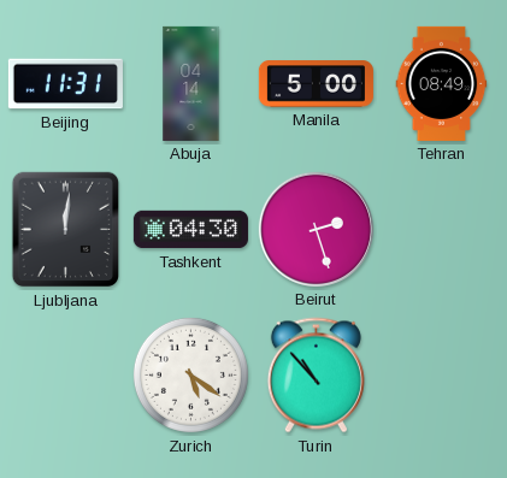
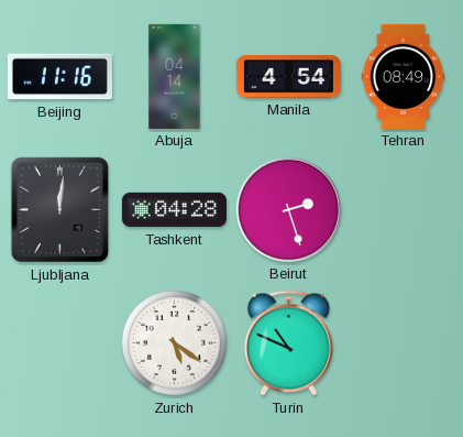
Beijing: 11:31 -> 11:16 (59, 77)
Manila: 5:00 -> 4:54 (288, 77)
Tashkent: 04:30 -> 04:28 (174, 210)
Turin: 10:53 -> 10:49 (288, 343)
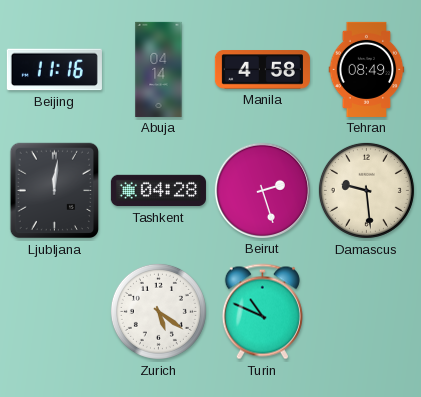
Manila: 4:54 -> 4:58 (262, 70)
Damascus: none -> 9:29 (366, 190)
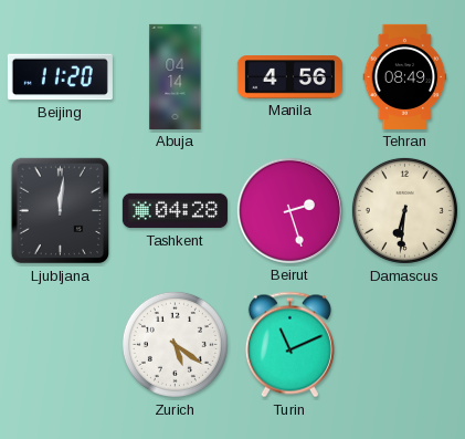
Beijing: 11:16 -> 11:20 (60, 77)
Manila: 4:58 -> 4:56 (289, 77)
Damascus: 9:29 -> 6:31 (404, 210)
Turin: 10:49 -> 11:11 (289, 345)
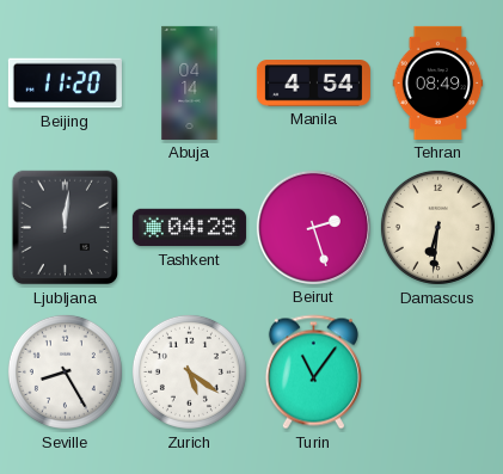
Manila: 4:56 -> 4:54 (313, 84)
Seville: none -> 8:25 (65, 371)
Turin: 11:11 -> 11:06 (313, 373)
